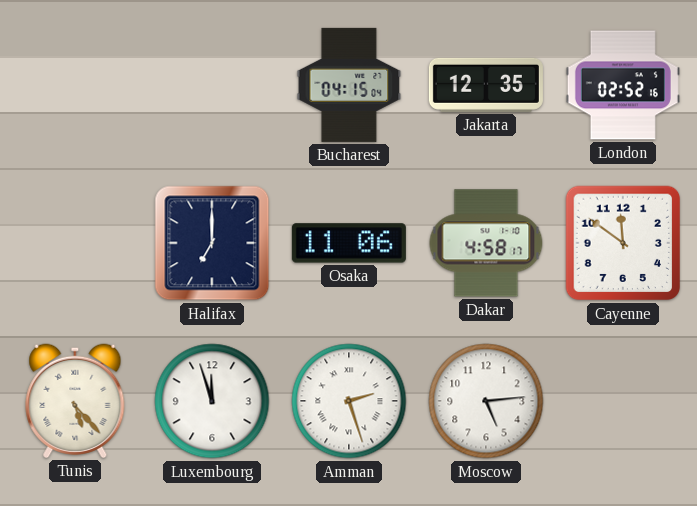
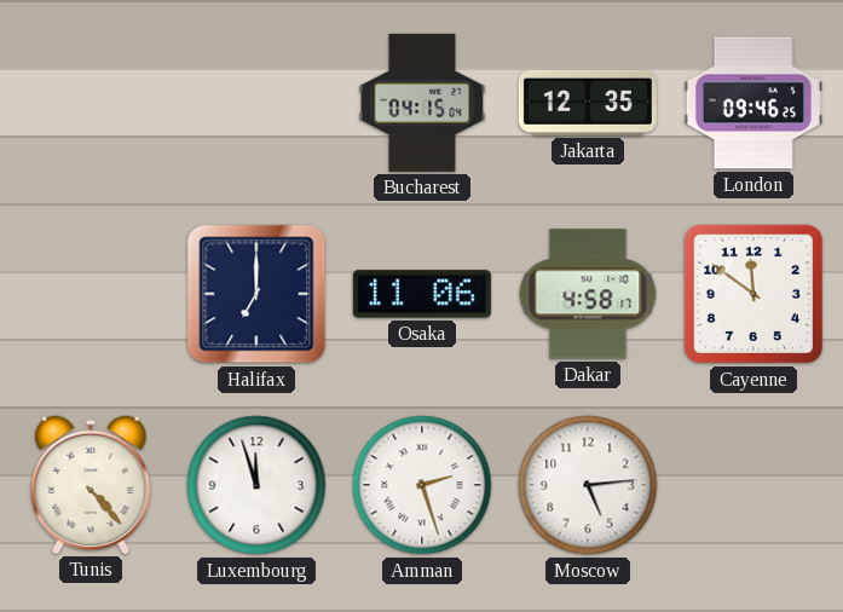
London: 02:52 -> 09:46 (753, 103)
Tunis: 5:23 -> 4:23 (91, 485)
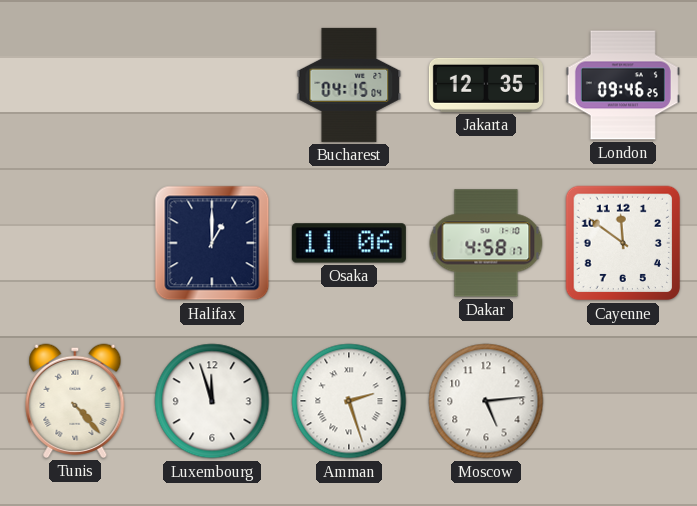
Halifax: 7:00 -> 1:00 (212, 243)
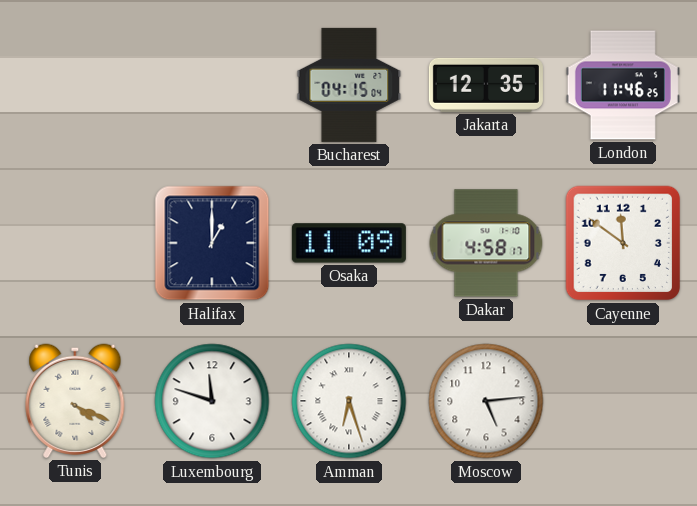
London: 09:46 -> 11:46 (623, 85)
Osaka: 11:06 -> 11:09 (349, 243)
Tunis: 4:23 -> 4:19 (75, 401)
Luxembourg: 11:57 -> 11:48 (212, 401)
Amman: 2:27 -> 6:27 (349, 401)
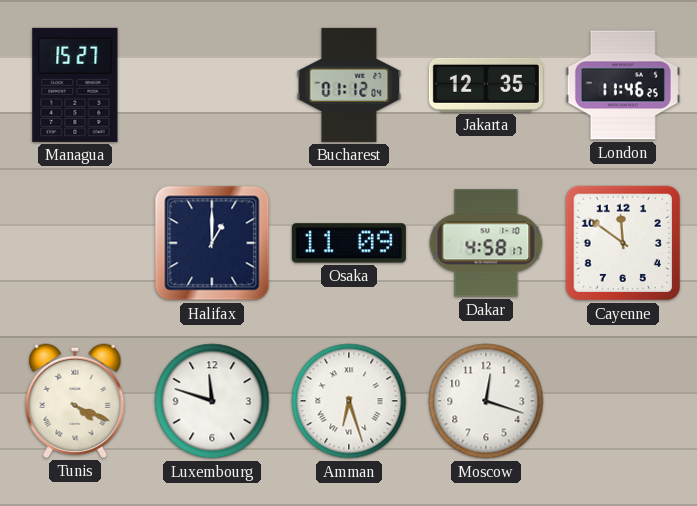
Managua: none -> 15:27 (75, 85)
Bucharest: 04:15 -> 01:12 (349, 85)
Moscow: 5:14 -> 12:18 (486, 401)
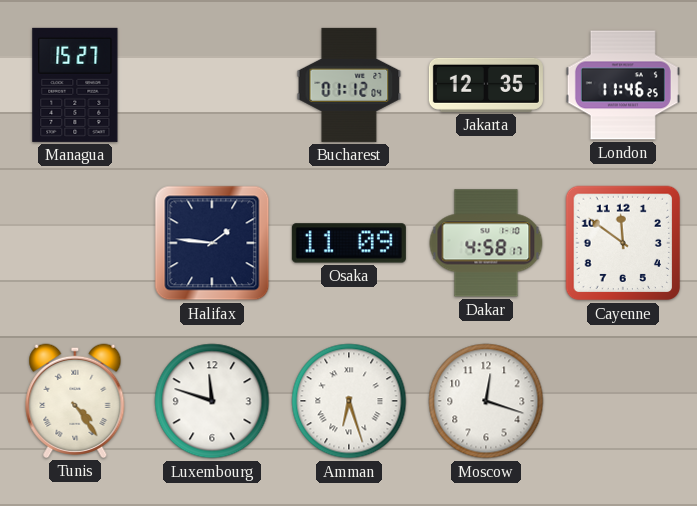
Halifax: 1:00 -> 1:46 (212, 243)
Tunis: 4:19 -> 4:24 (75, 401)
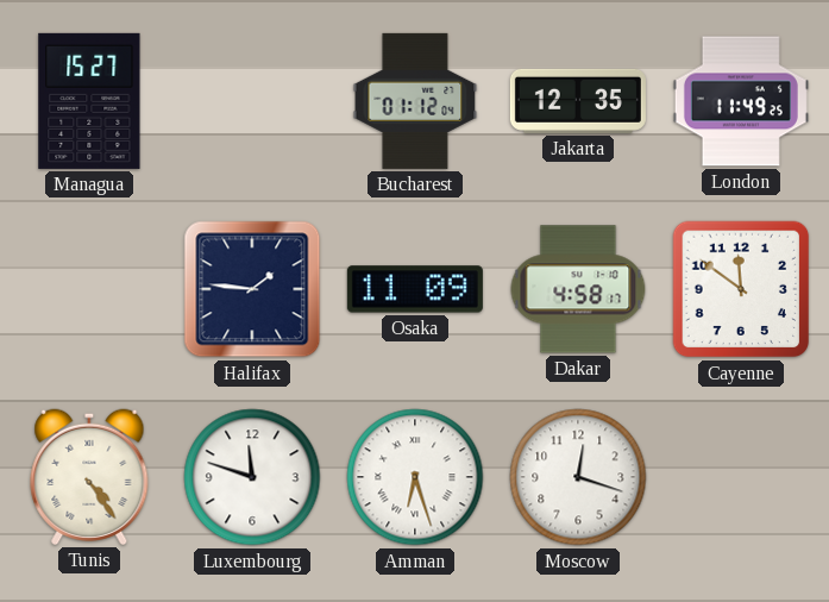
London: 11:46 -> 11:49 (741, 101)
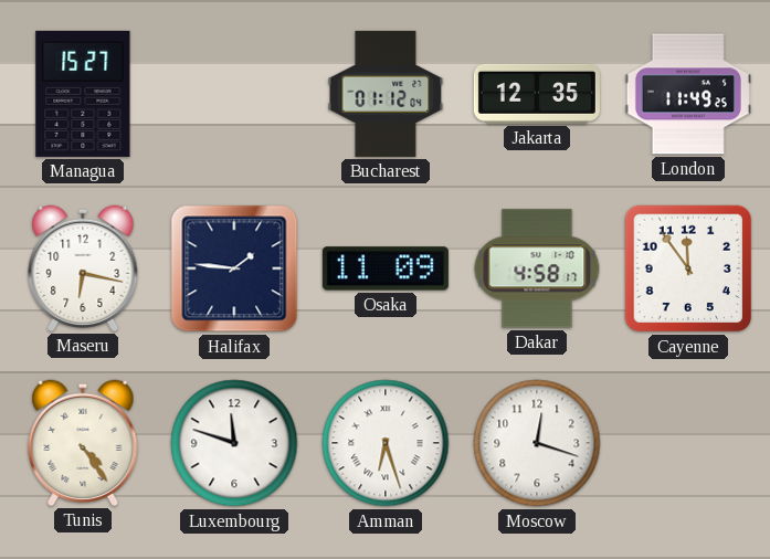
Maseru: none -> 6:17 (83, 268)
Cayenne: 11:51 -> 11:54 (688, 268)
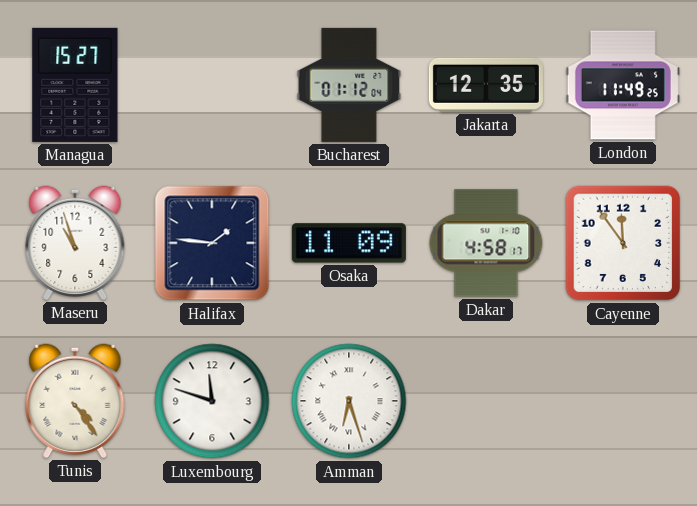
Maseru: 6:17 -> 10:57 (75, 243)
Moscow: 12:18 -> none (537, 443)
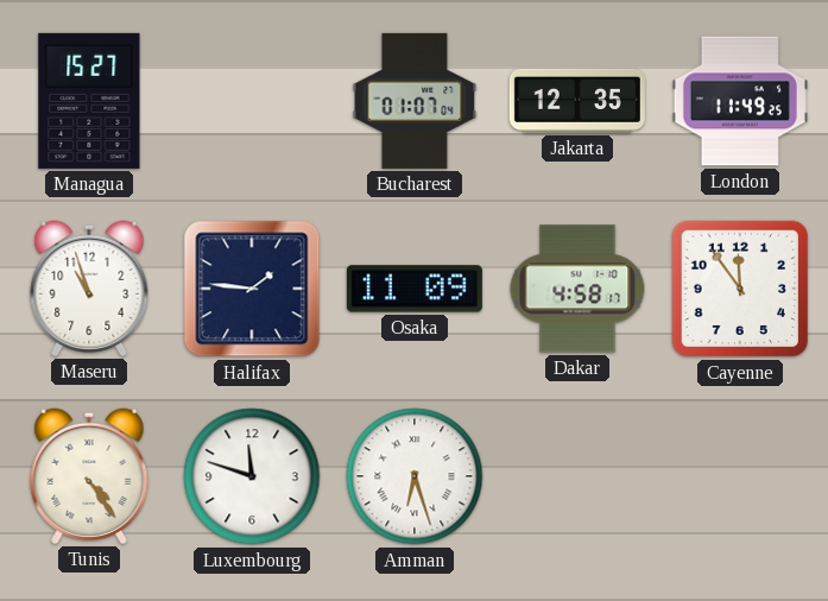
Bucharest: 01:12 -> 01:07 (415, 101)
